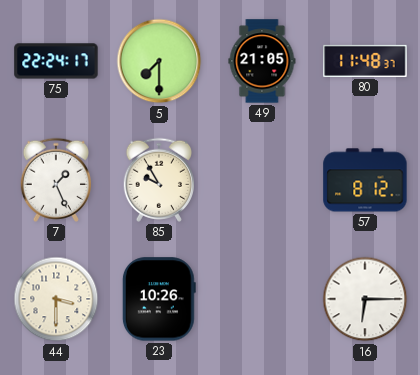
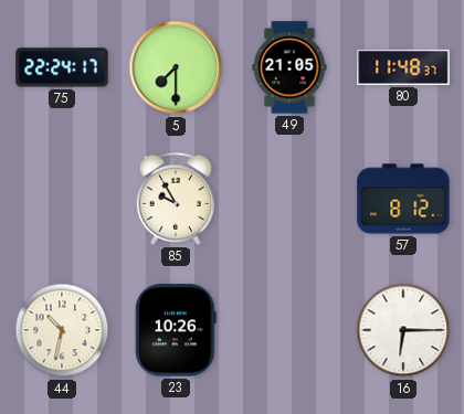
7: 1:26 -> none (55, 180)
44: 3:30 -> 10:32 (62, 330)
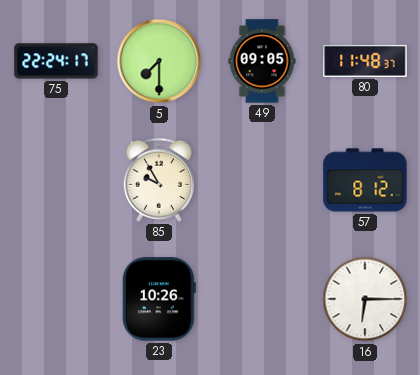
49: 21:05 -> 09:05 (262, 61)
44: 10:32 -> none (62, 330)
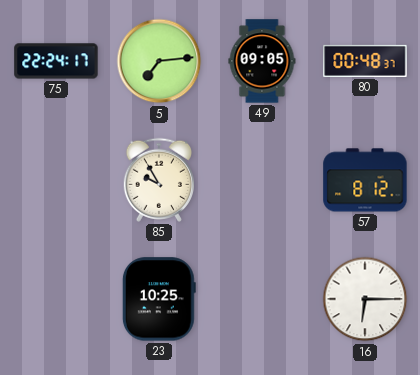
5: 7:30 -> 7:14 (159, 61)
80: 11:48 -> 00:48 (365, 61)
23: 10:26 -> 10:25 (159, 299)
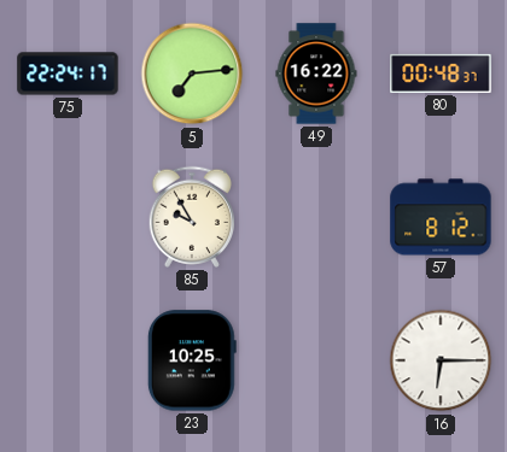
49: 09:05 -> 16:22 (316, 74)
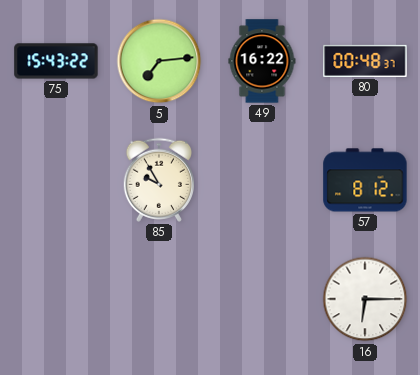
75: 22:24 -> 15:43 (56, 61)
23: 10:25 -> none (192, 360)
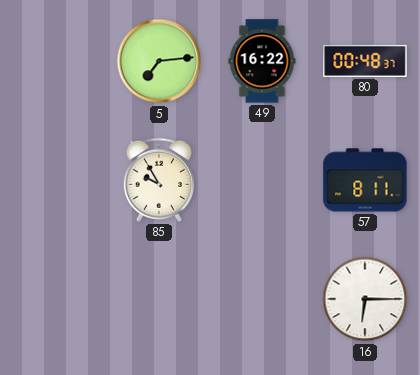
75: 15:43 -> none (56, 61)
57: 8:12 -> 8:11 (365, 180)
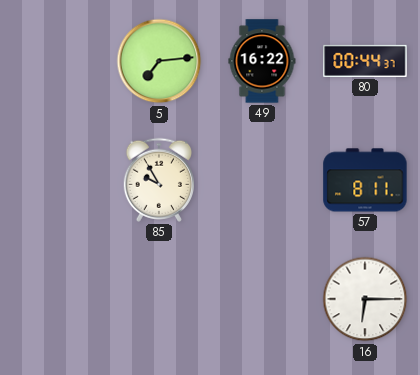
80: 00:48 -> 00:44 (365, 61)
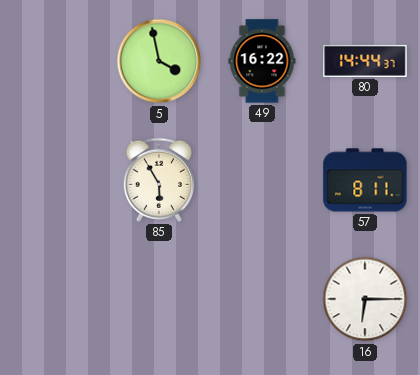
5: 7:14 -> 3:58 (159, 61)
80: 00:44 -> 14:44 (365, 61)
85: 9:55 -> 5:55 (158, 180)
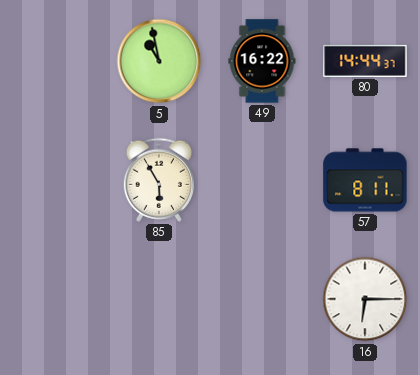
5: 3:58 -> 10:58 (159, 61)
